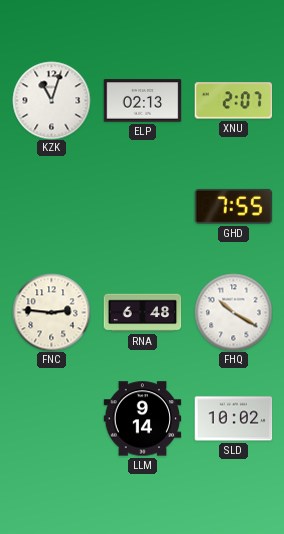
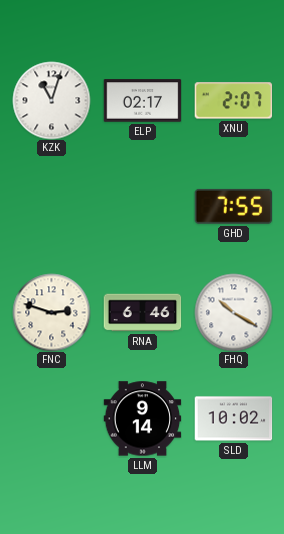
ELP: 02:13 -> 02:17 (142, 101)
FNC: 2:46 -> 2:48 (51, 312)
RNA: 6:48 -> 6:46 (142, 313)
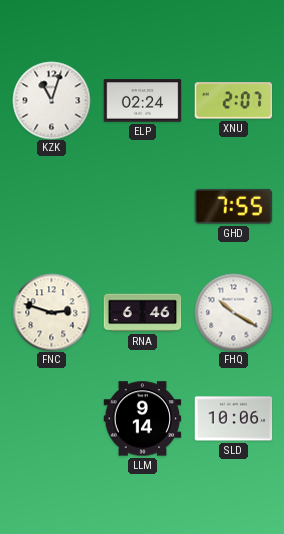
ELP: 02:17 -> 02:24 (142, 101)
SLD: 10:02 -> 10:06 (233, 419)
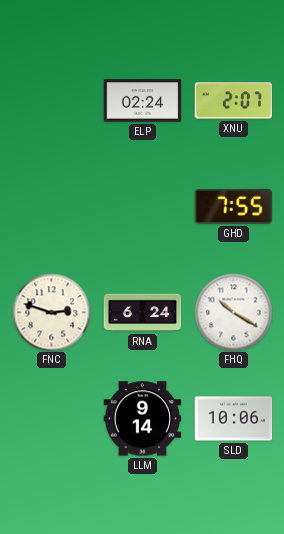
KZK: 11:03 -> none (51, 100)
RNA: 6:46 -> 6:24 (142, 313)
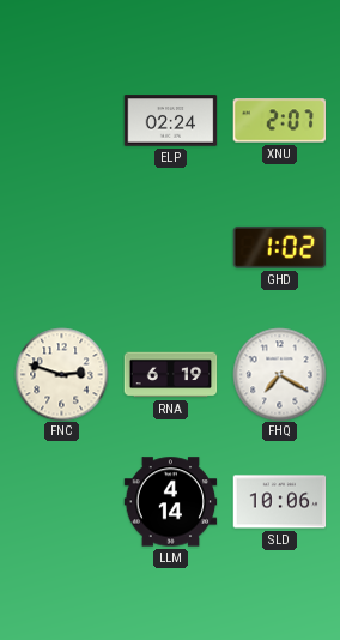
GHD: 7:55 -> 1:02 (279, 247)
RNA: 6:24 -> 6:19 (170, 375)
FHQ: 10:20 -> 7:20 (279, 374)
LLM: 9:14 -> 4:14 (170, 502)
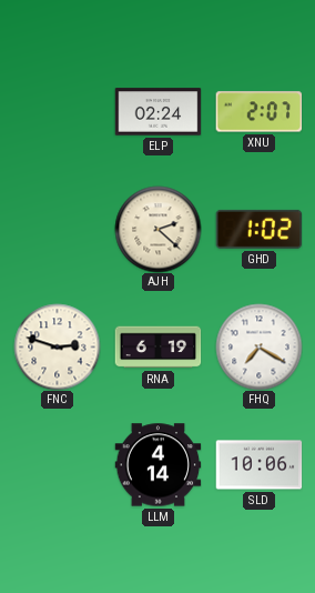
AJH: none -> 2:22 (157, 229)
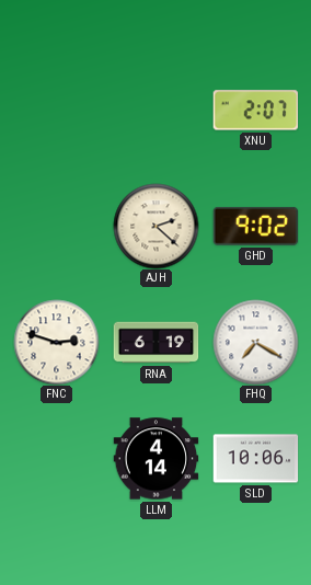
ELP: 02:24 -> none (157, 112)
GHD: 1:02 -> 9:02 (255, 226)
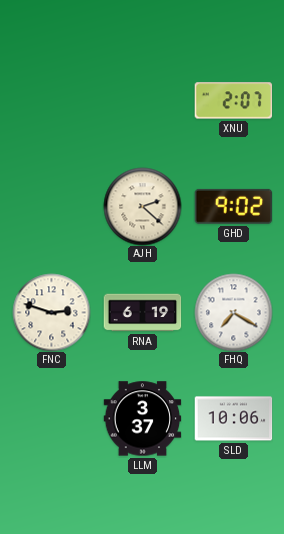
LLM: 4:14 -> 3:37 (142, 419)
